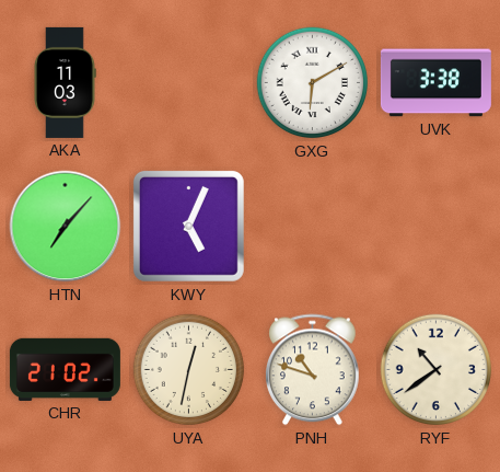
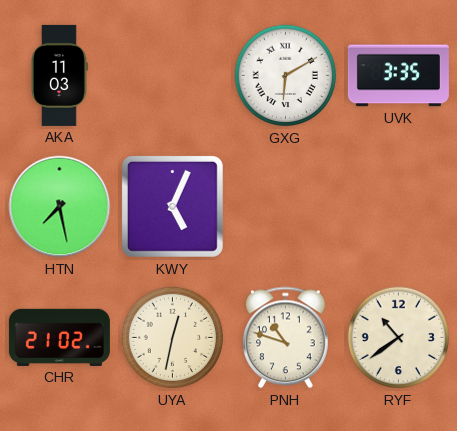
UVK: 3:38 -> 3:35 (398, 76)
HTN: 7:07 -> 7:28 (60, 207)
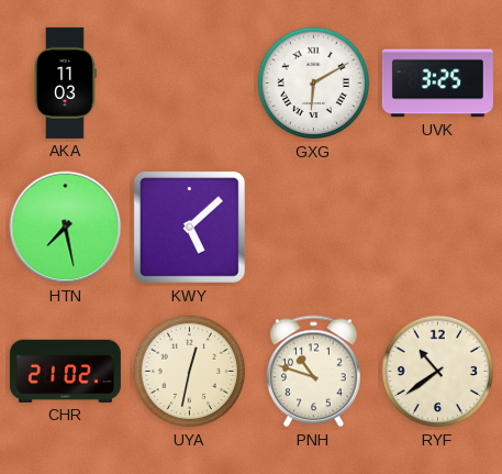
UVK: 3:35 -> 3:25 (437, 84)
KWY: 5:04 -> 5:08 (189, 227)
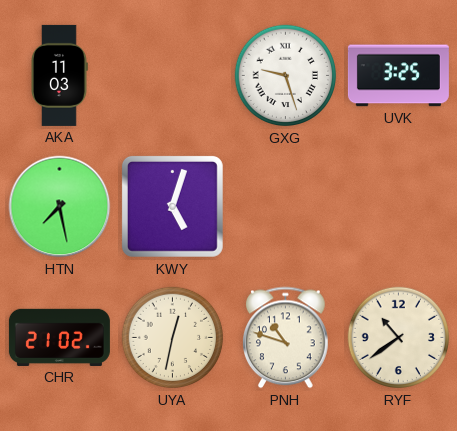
GXG: 6:10 -> 9:27 (286, 76)
KWY: 5:08 -> 5:03 (172, 206)
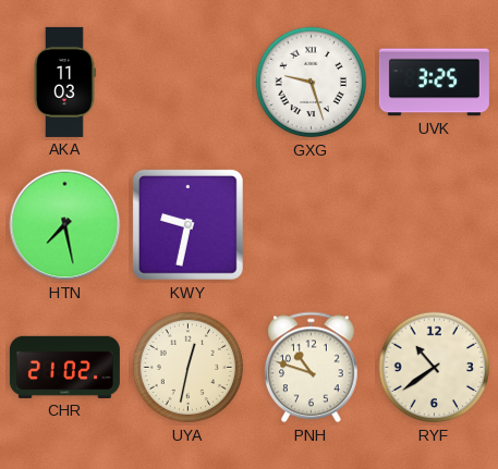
KWY: 5:03 -> 9:32 (187, 224)
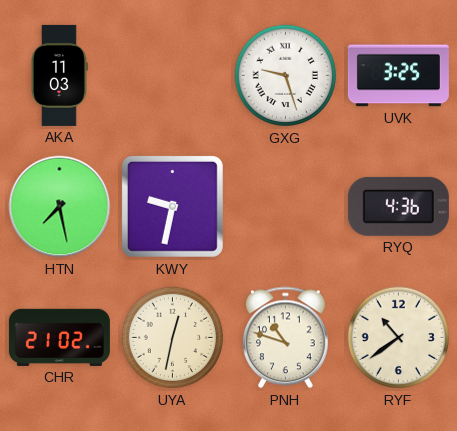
RYQ: none -> 4:36 (398, 206)
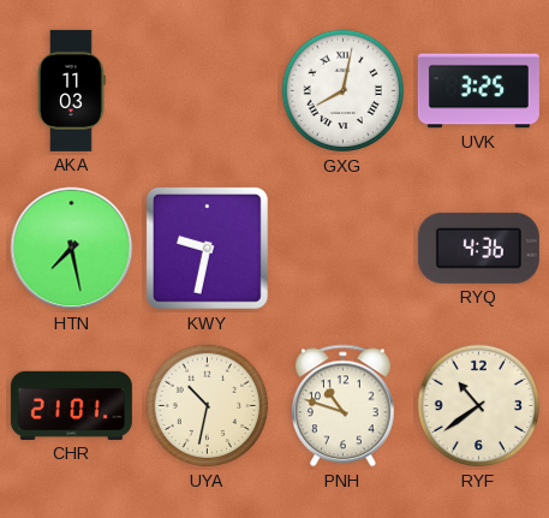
GXG: 9:27 -> 8:02 (344, 91)
CHR: 21:02 -> 21:01 (71, 405)
UYA: 12:32 -> 10:32 (208, 406)
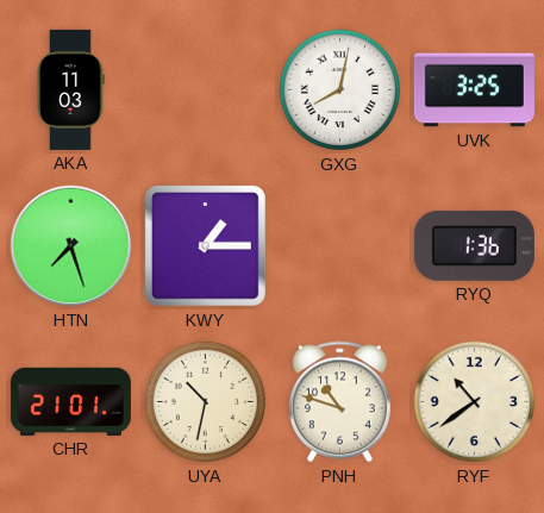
HTN: 7:28 -> 7:27 (71, 246)
KWY: 9:32 -> 1:15 (205, 245)
RYQ: 4:36 -> 1:36 (474, 245)
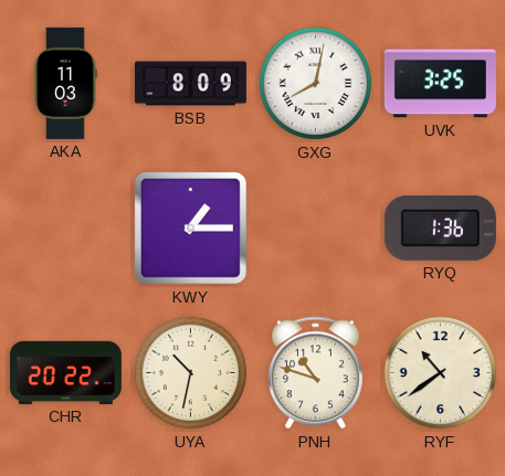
BSB: none -> 8:09 (190, 84)
HTN: 7:27 -> none (71, 246)
CHR: 21:01 -> 20:22 (65, 372)
